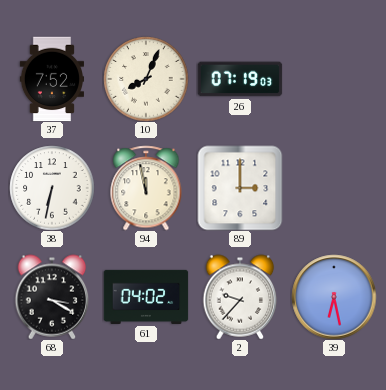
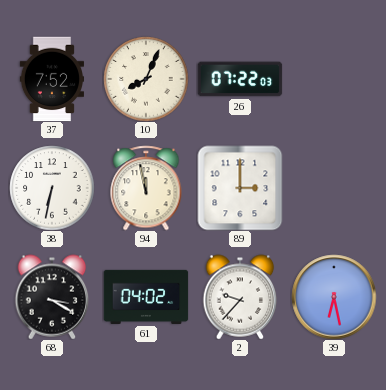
26: 07:19 -> 07:22 (240, 79)
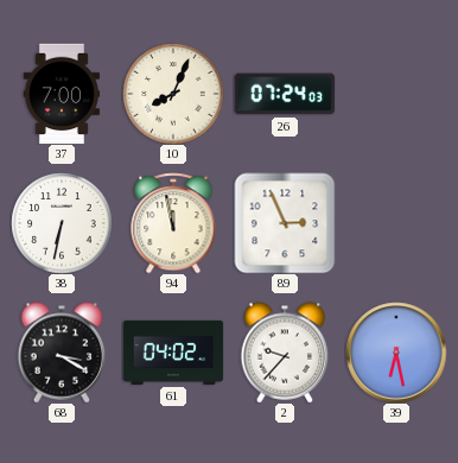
37: 7:52 -> 7:00 (61, 94)
26: 07:22 -> 07:24 (285, 94)
89: 3:00 -> 2:56 (285, 223)
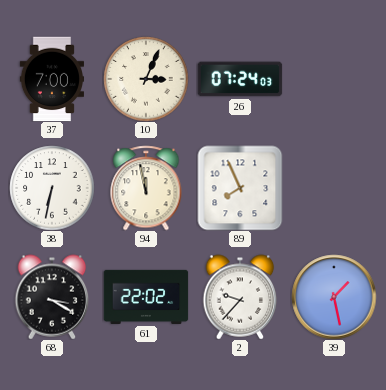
10: 8:04 -> 3:04 (146, 79)
89: 2:56 -> 7:56 (240, 188)
61: 04:02 -> 22:02 (146, 297)
39: 6:28 -> 1:28 (334, 297)
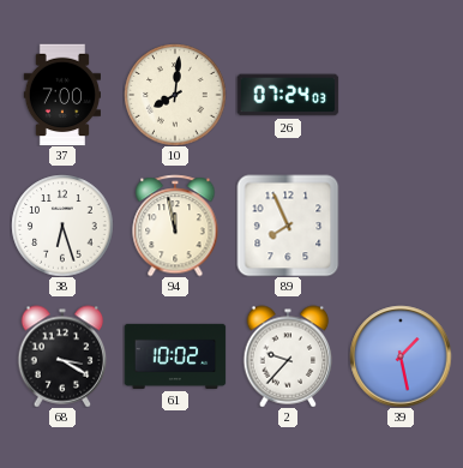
10: 3:04 -> 8:01 (175, 95)
38: 6:32 -> 6:27 (62, 226)
61: 22:02 -> 10:02 (175, 356)
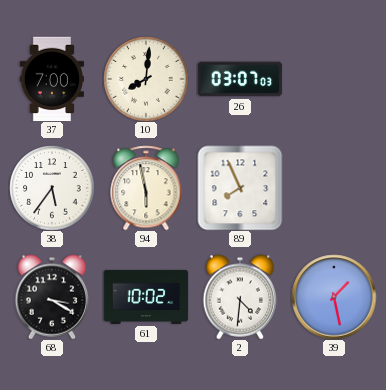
26: 07:24 -> 03:07 (240, 79)
38: 6:27 -> 5:36 (52, 188)
94: 11:58 -> 5:58 (146, 188)
2: 9:37 -> 4:31 (240, 297)
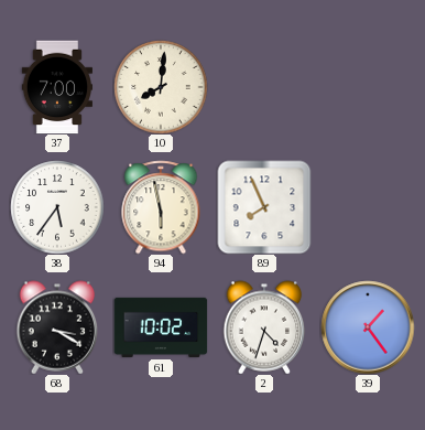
26: 03:07 -> none (240, 79)
2: 4:31 -> 4:33 (264, 327)
39: 1:28 -> 1:24 (368, 327)
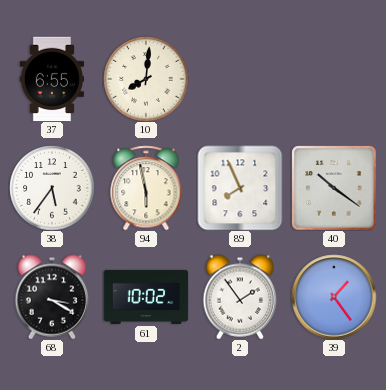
37: 7:00 -> 6:55 (51, 79)
40: none -> 10:21 (334, 188)
2: 4:33 -> 1:54 (240, 297)
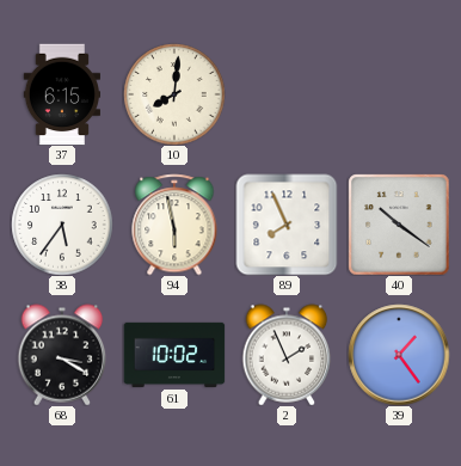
37: 6:55 -> 6:15 (61, 94)
2: 1:54 -> 1:56 (287, 355)
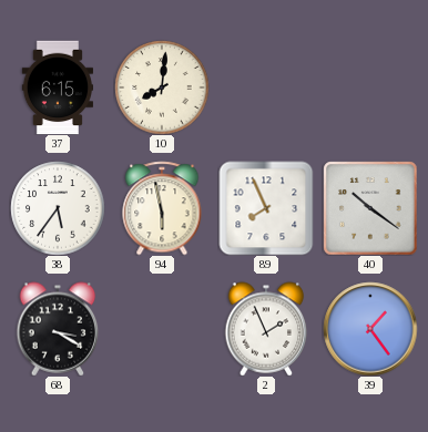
61: 10:02 -> none (174, 355)
